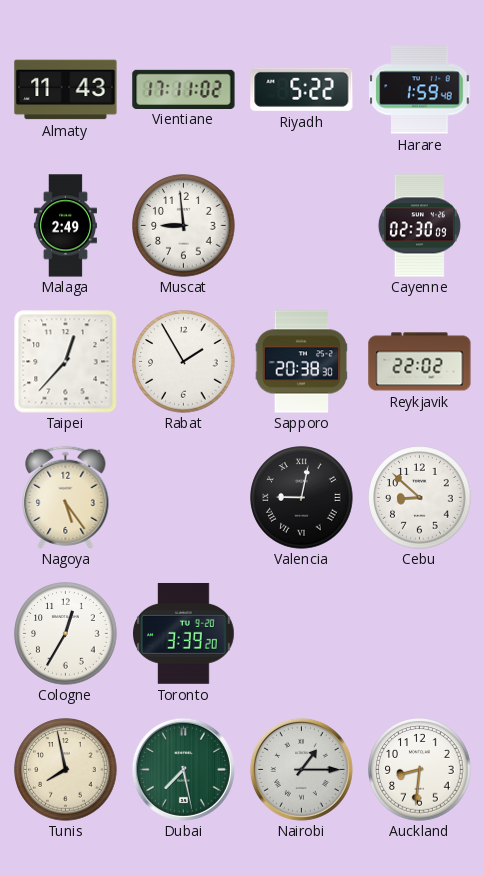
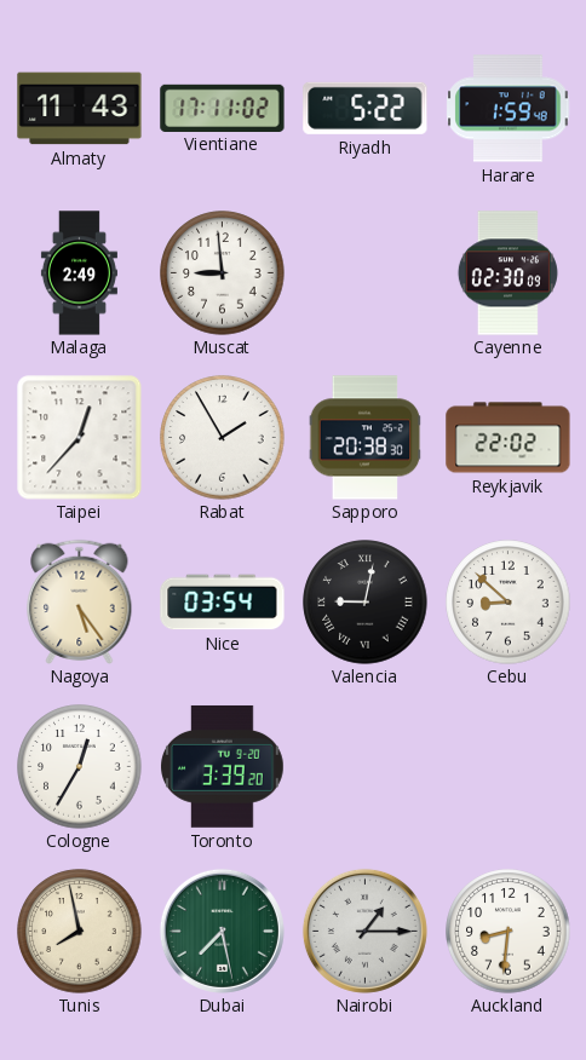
Nice: none -> 03:54 (223, 603)
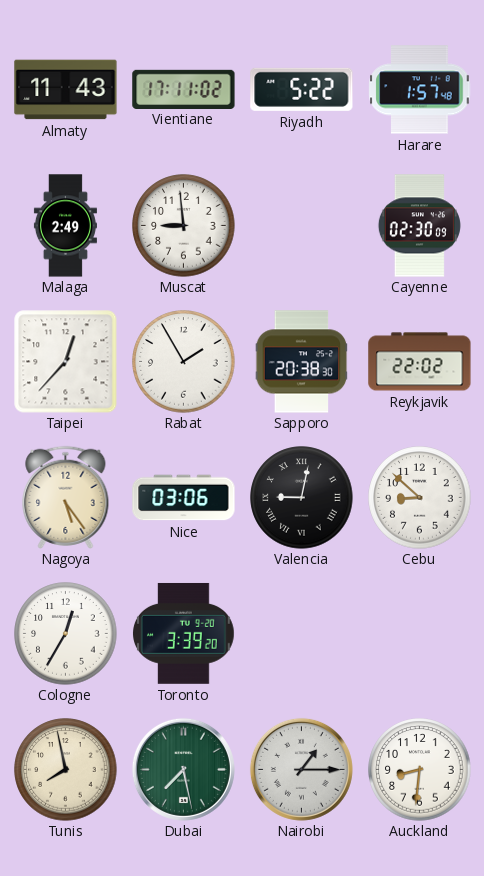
Harare: 1:59 -> 1:57 (420, 90)
Nice: 03:54 -> 03:06 (184, 498)
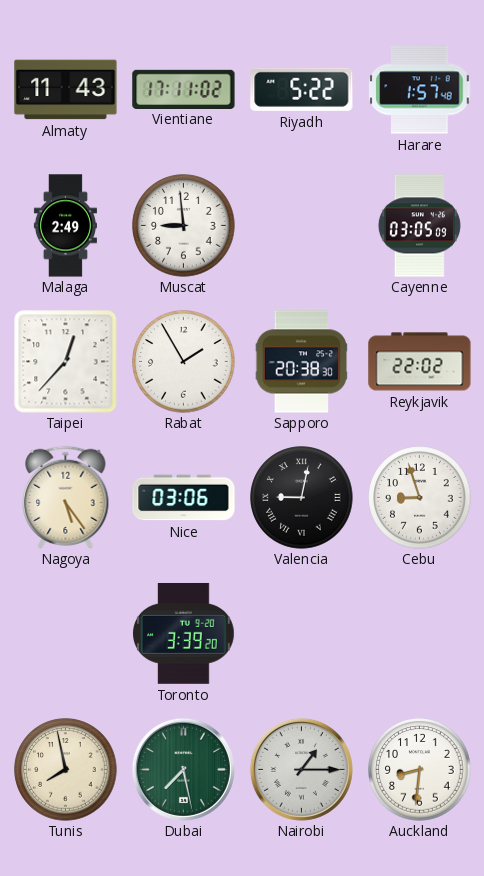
Cayenne: 02:30 -> 03:05 (419, 226)
Cebu: 8:52 -> 8:57 (420, 498)
Cologne: 12:35 -> none (66, 634)
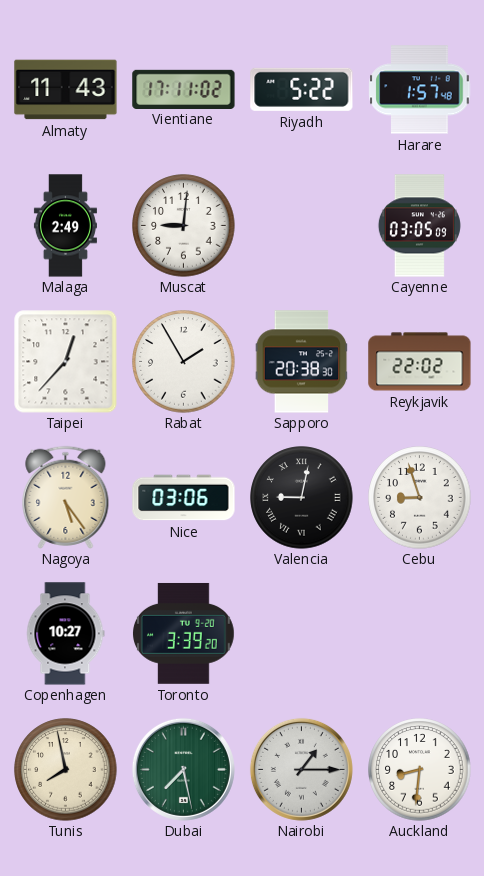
Muscat: 8:59 -> 9:01 (184, 226)
Copenhagen: none -> 10:27 (65, 634)
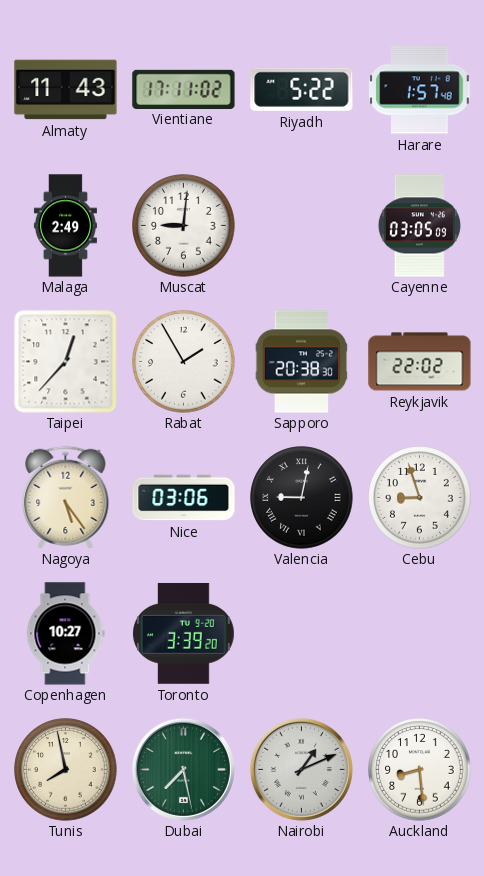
Nairobi: 1:15 -> 1:11 (301, 769)
Auckland: 8:31 -> 8:29 (420, 770)
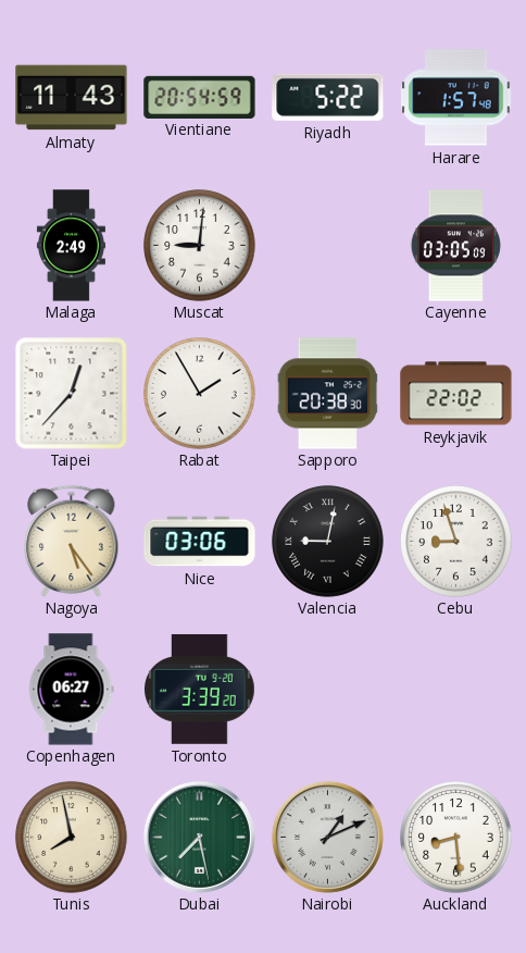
Vientiane: 17:11 -> 20:54 (200, 97)
Copenhagen: 10:27 -> 06:27 (71, 690)
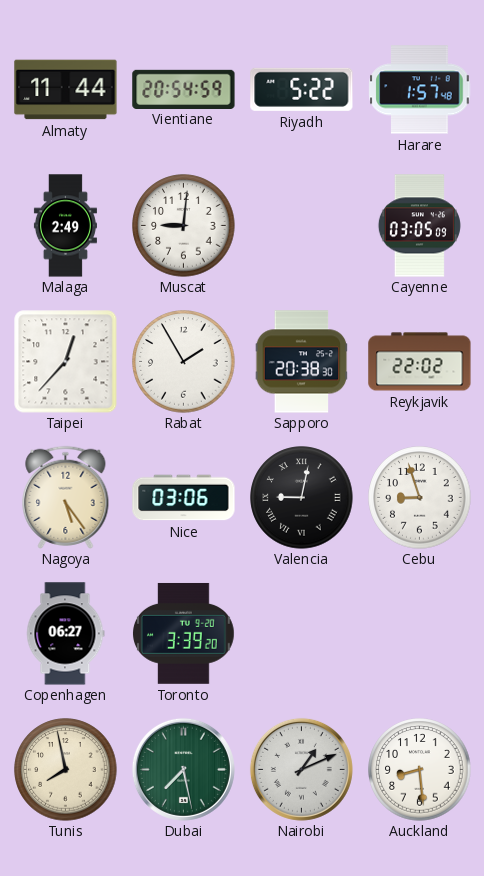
Almaty: 11:43 -> 11:44 (66, 90)
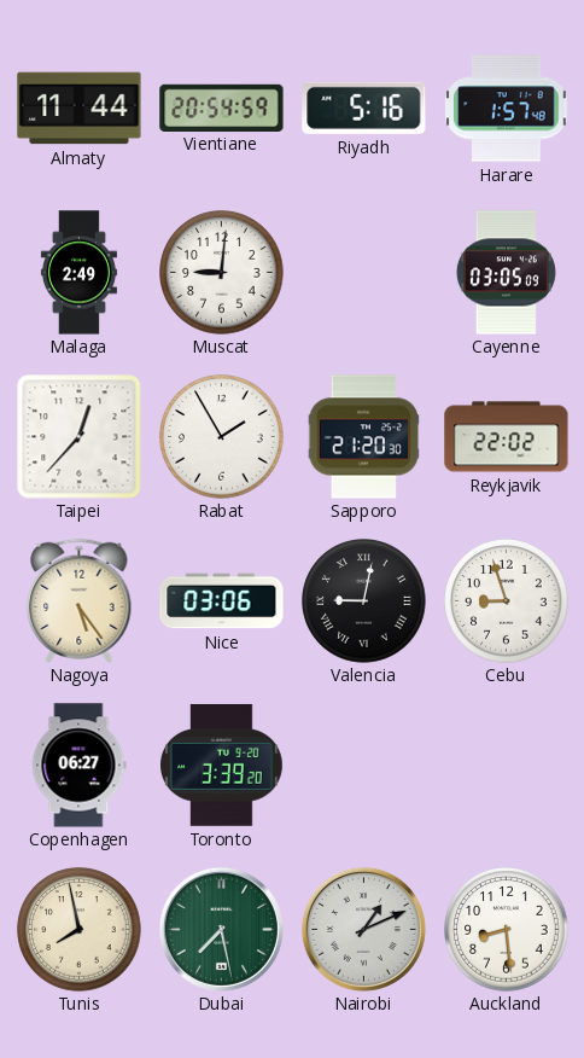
Riyadh: 5:22 -> 5:16 (364, 107)
Sapporo: 20:38 -> 21:20 (364, 437)
